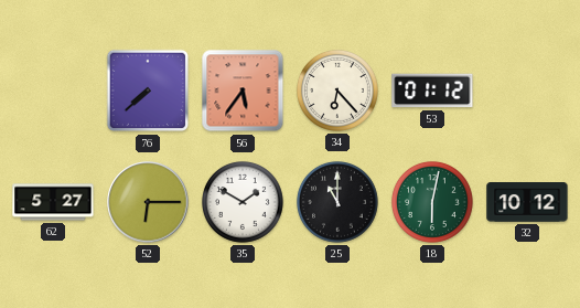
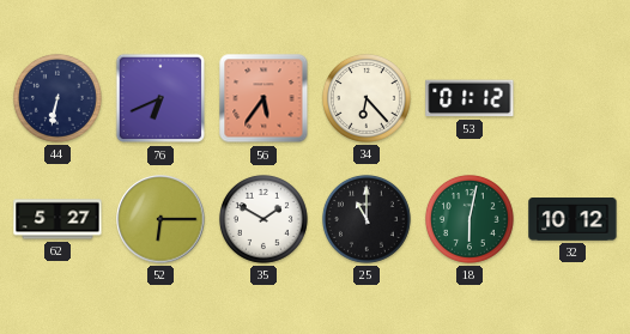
44: none -> 6:32 (57, 98)
76: 7:38 -> 6:41 (160, 98)
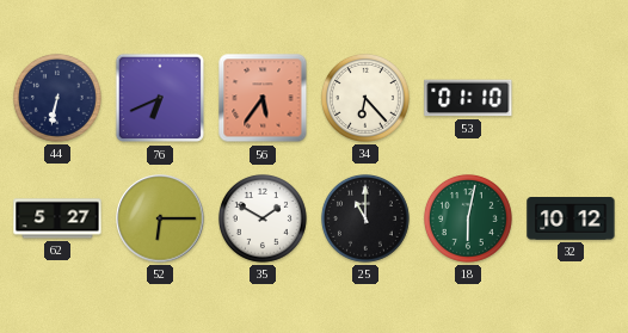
53: 01:12 -> 01:10 (468, 98)
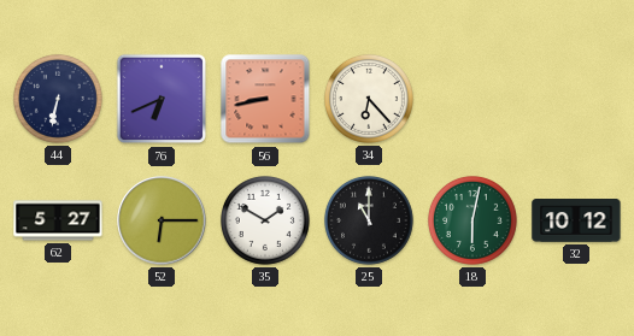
56: 5:36 -> 8:43 (265, 99)
53: 01:10 -> none (468, 98)
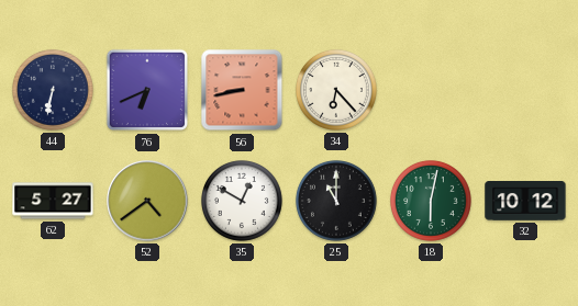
52: 6:15 -> 4:39 (147, 201)
35: 1:50 -> 12:50 (242, 201)
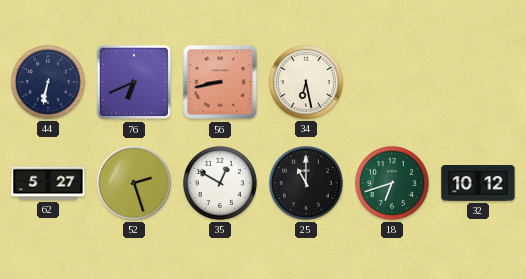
34: 6:23 -> 6:28 (306, 82)
52: 4:39 -> 2:27 (134, 183)
18: 6:02 -> 6:42 (392, 183)
